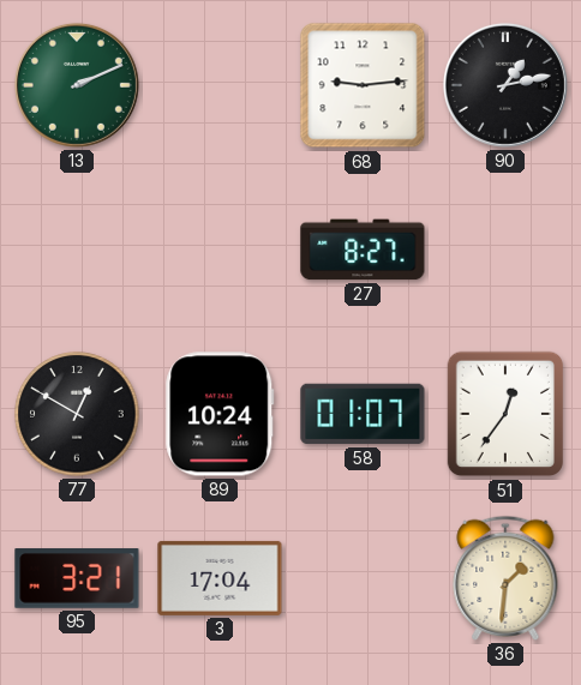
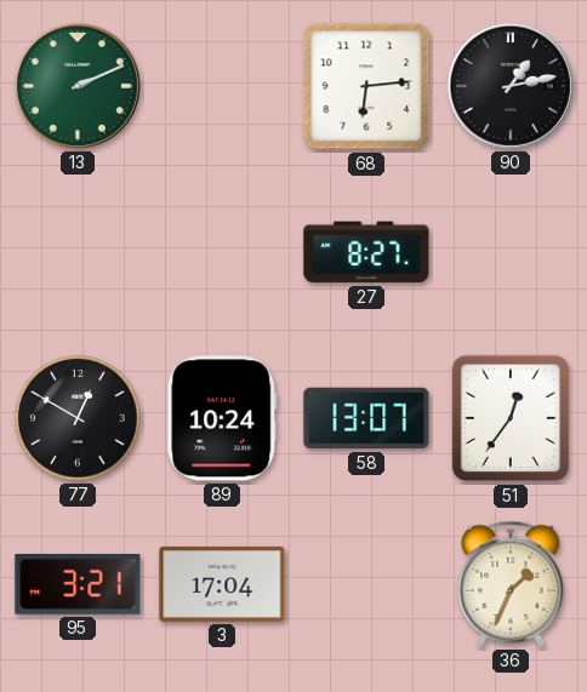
68: 9:14 -> 6:14 (366, 86)
58: 01:07 -> 13:07 (366, 418)
36: 1:31 -> 1:34 (511, 584)
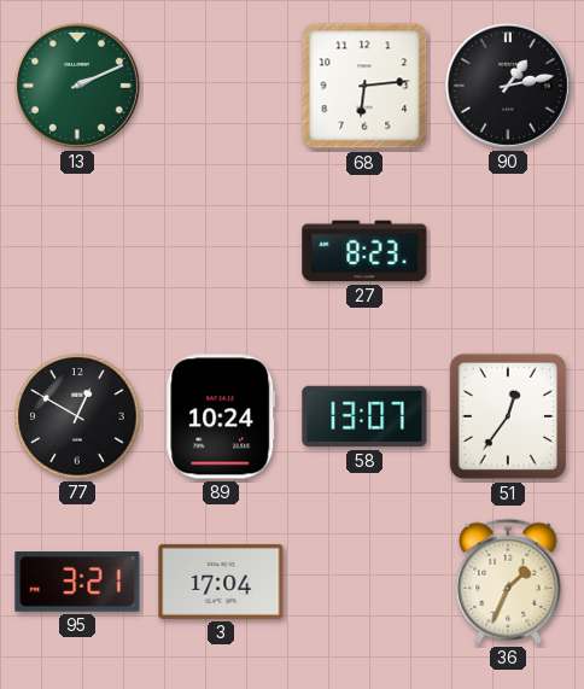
27: 8:27 -> 8:23 (364, 251)
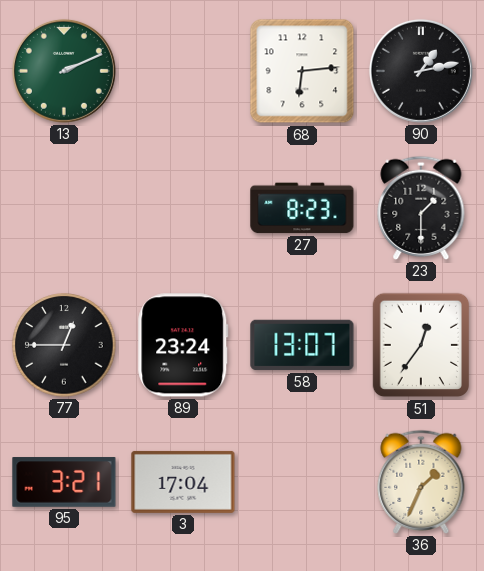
23: none -> 1:30 (421, 208)
77: 12:50 -> 12:45 (64, 345)
89: 10:24 -> 23:24 (183, 345)
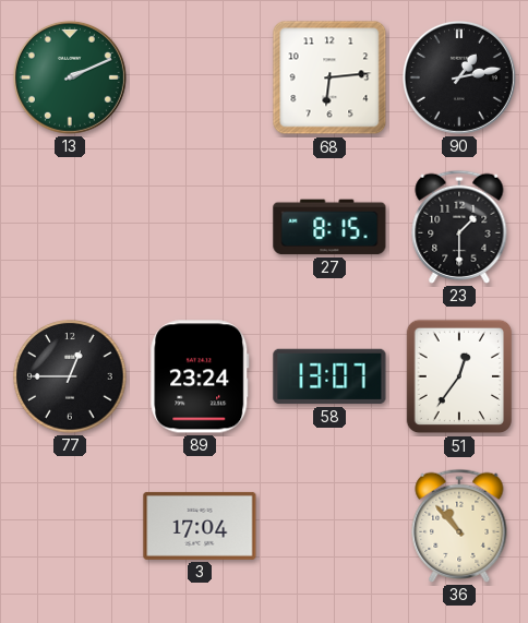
27: 8:23 -> 8:15 (329, 227)
95: 3:21 -> none (64, 482)
36: 1:34 -> 10:53 (459, 526)
